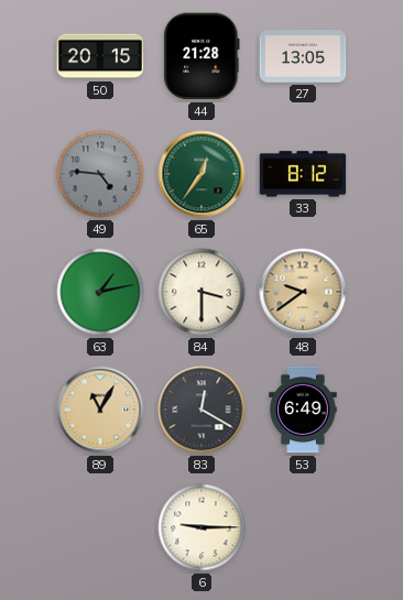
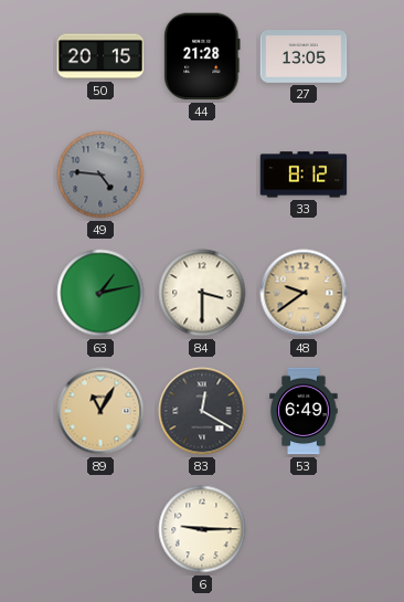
65: 12:36 -> none (201, 174)
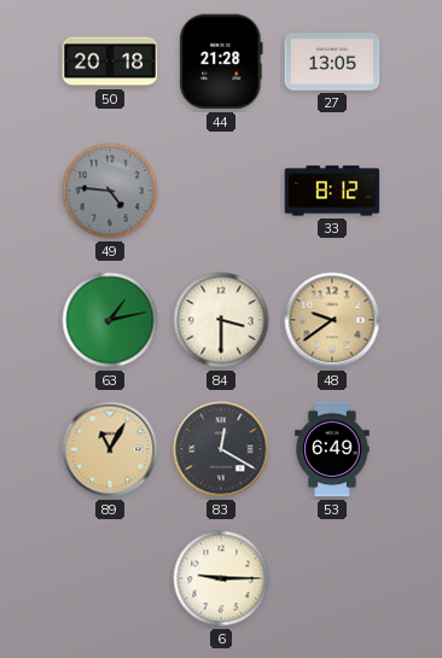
50: 20:15 -> 20:18 (110, 62)
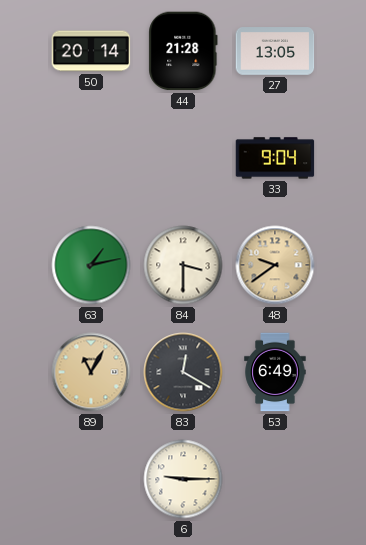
50: 20:18 -> 20:14 (91, 51)
49: 4:46 -> none (110, 191)
33: 8:12 -> 9:04 (275, 158)
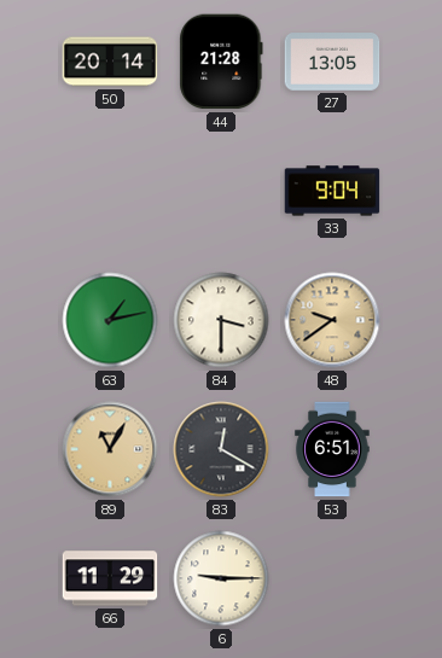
53: 6:49 -> 6:51 (332, 449)
66: none -> 11:29 (110, 578)
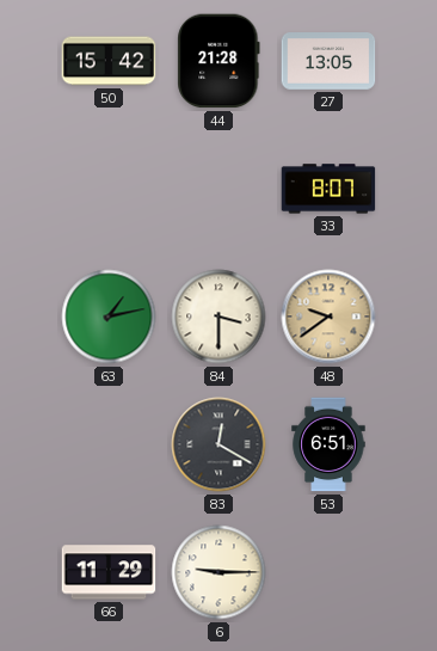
50: 20:14 -> 15:42 (109, 61)
33: 9:04 -> 8:07 (328, 189)
89: 11:05 -> none (110, 449)
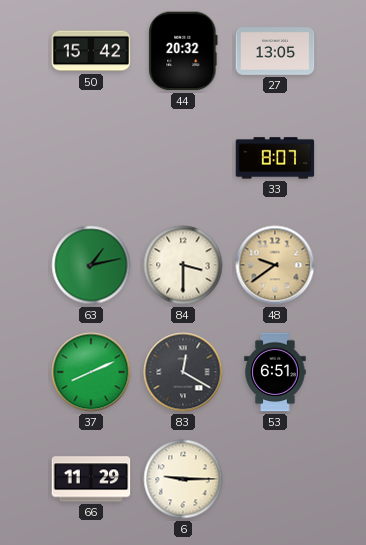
44: 21:28 -> 20:32 (183, 51)
37: none -> 8:11 (91, 372)
